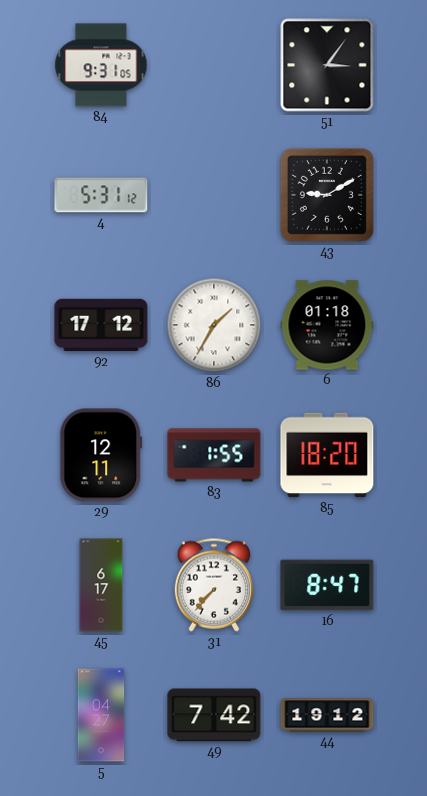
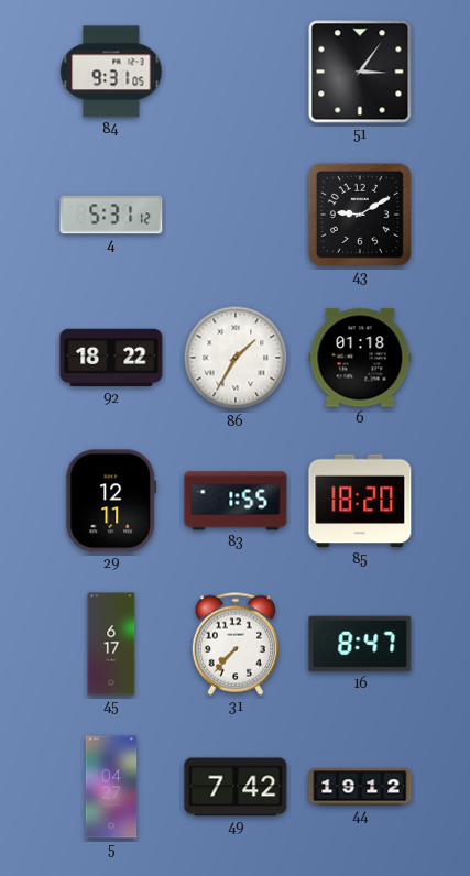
92: 17:12 -> 18:22 (111, 358)
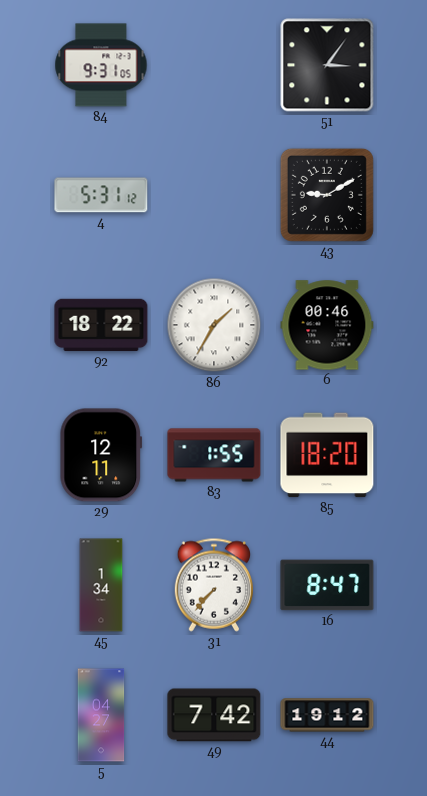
6: 01:18 -> 00:46 (327, 325)
45: 6:17 -> 1:34 (101, 585)
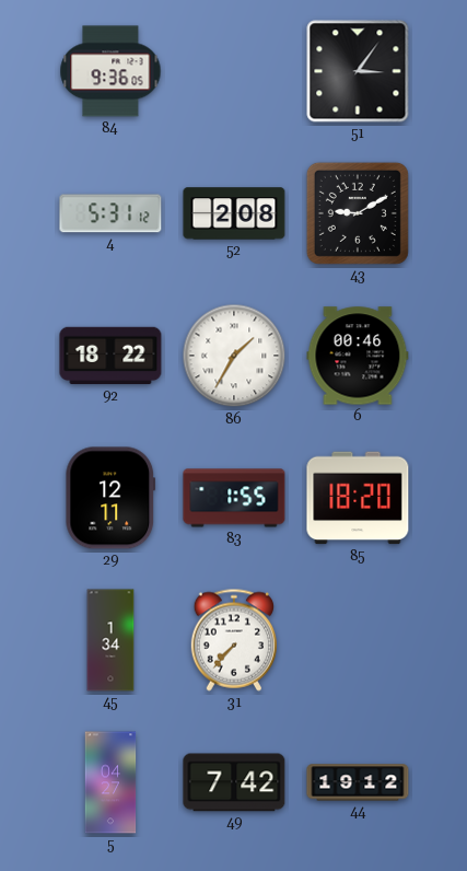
84: 9:31 -> 9:36 (110, 71)
52: none -> 2:08 (234, 213)
16: 8:47 -> none (327, 585)
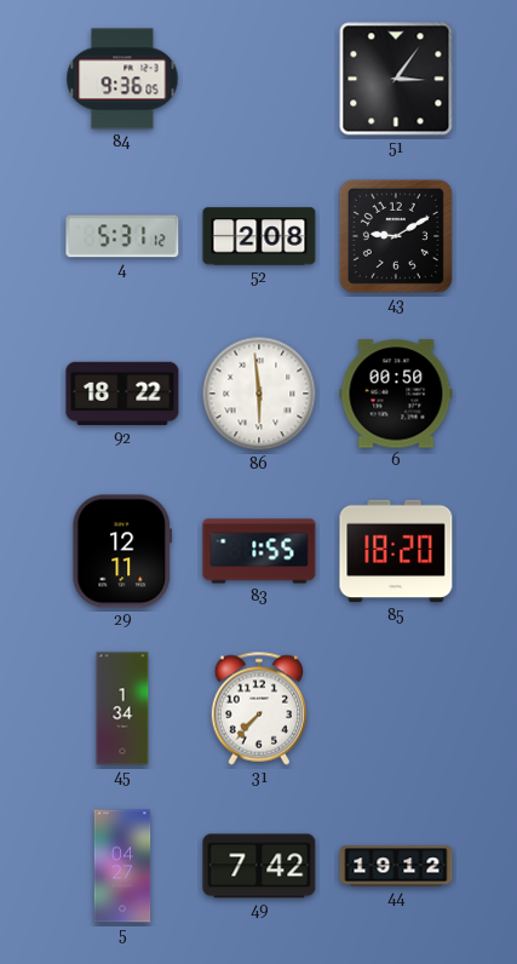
86: 1:35 -> 5:59 (259, 394)
6: 00:46 -> 00:50 (396, 394)
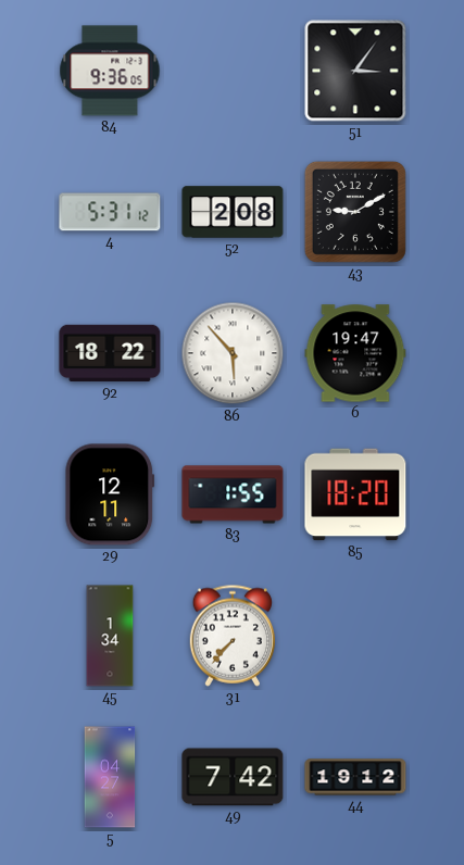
86: 5:59 -> 5:53 (233, 353)
6: 00:50 -> 19:47 (355, 353)
